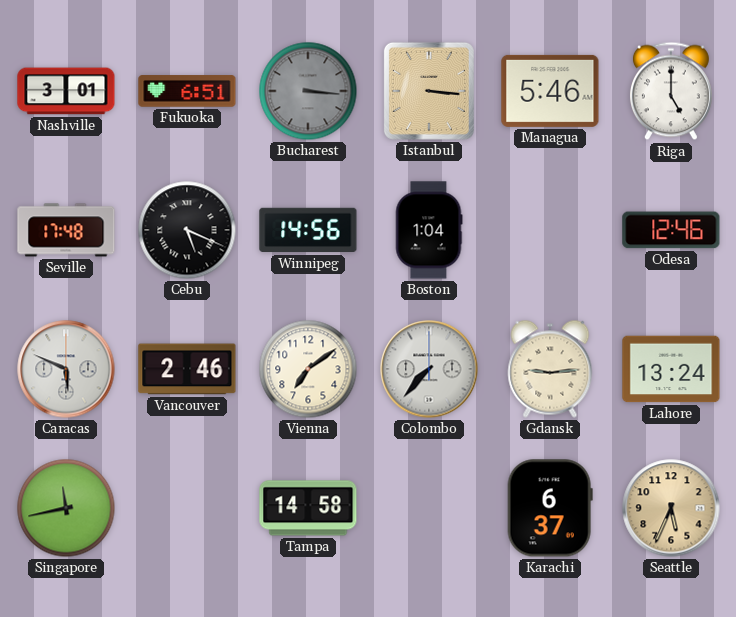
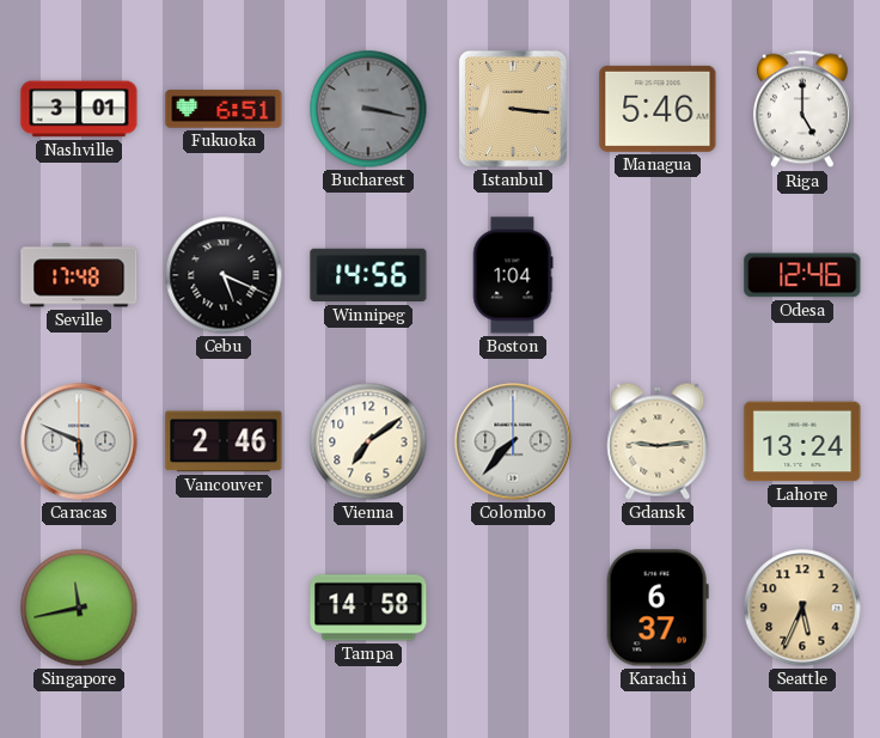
Bucharest: 3:16 -> 3:17 (368, 109)
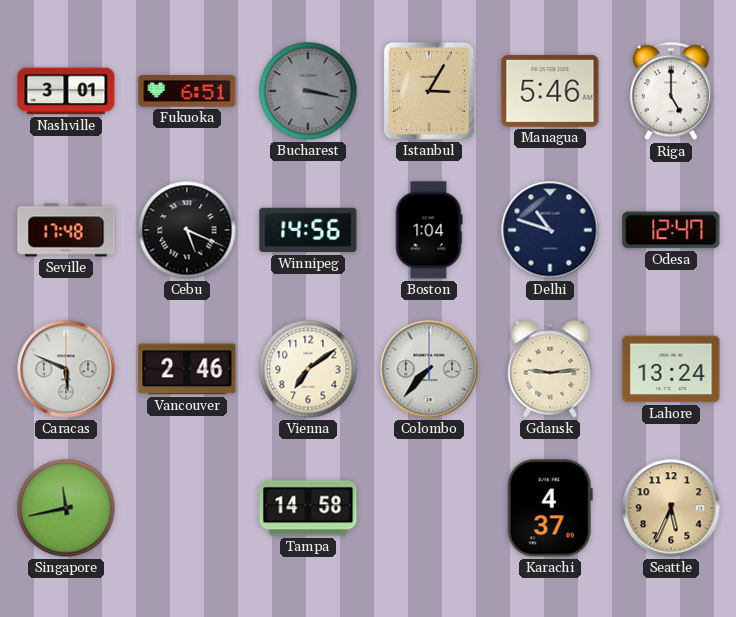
Istanbul: 3:16 -> 3:05 (429, 91)
Delhi: none -> 10:48 (550, 230)
Odesa: 12:46 -> 12:47 (671, 230)
Karachi: 6:37 -> 4:37 (550, 508)
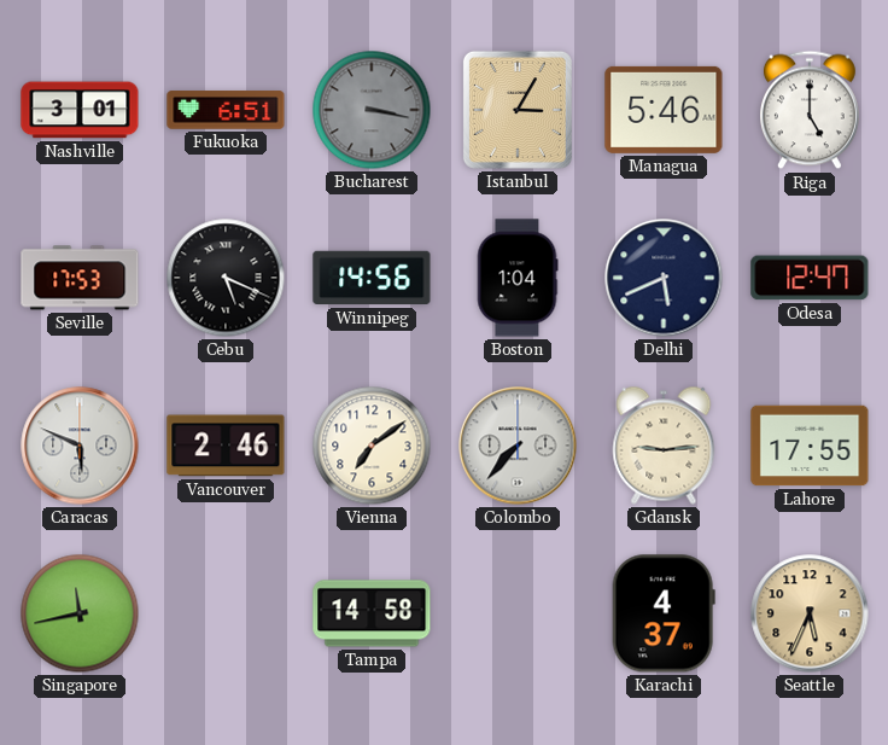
Seville: 17:48 -> 17:53 (80, 278)
Delhi: 10:48 -> 5:41 (664, 278)
Lahore: 13:24 -> 17:55 (810, 446)
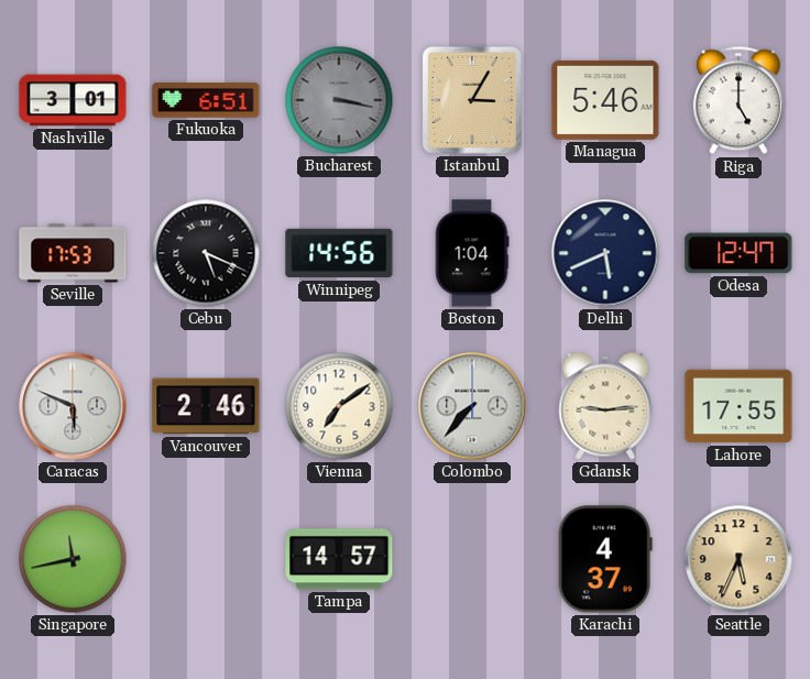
Tampa: 14:58 -> 14:57 (339, 559)
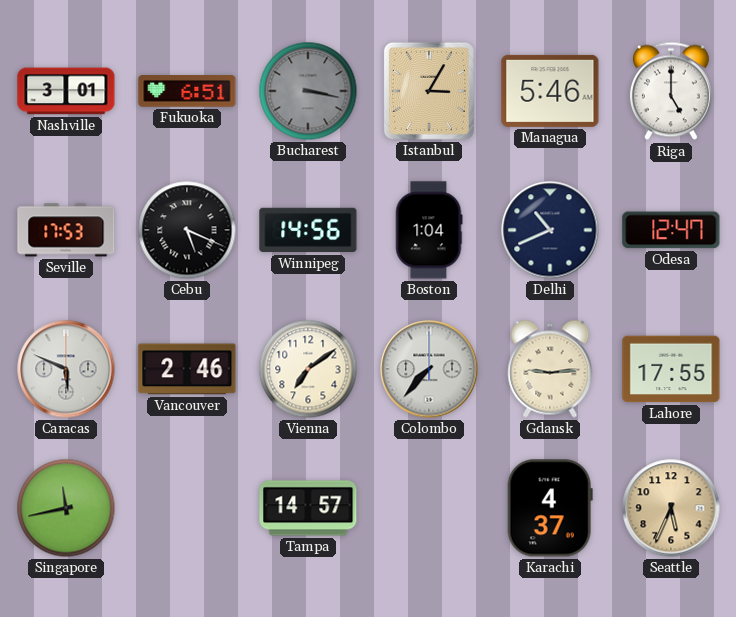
Delhi: 5:41 -> 10:41 (550, 230)
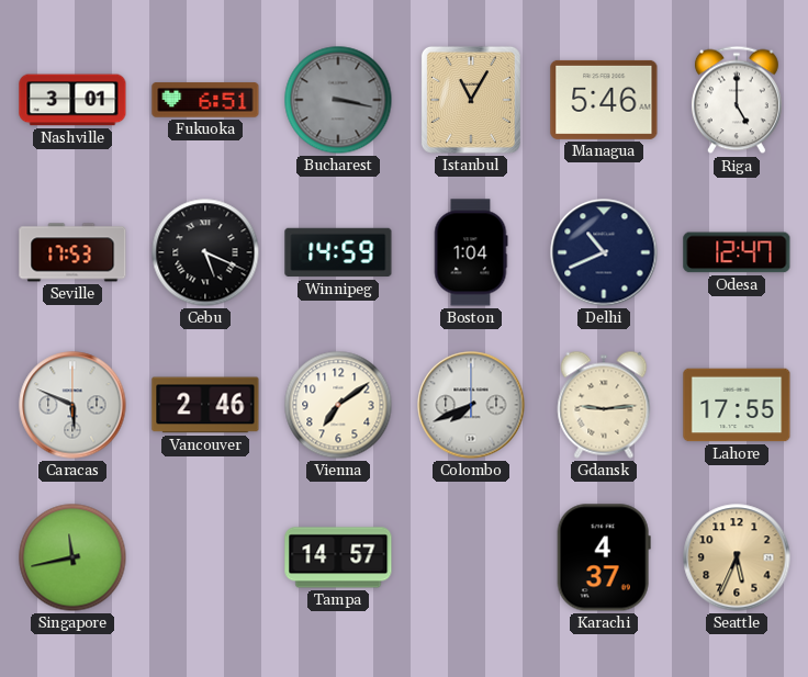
Istanbul: 3:05 -> 11:05 (471, 100)
Winnipeg: 14:56 -> 14:59 (338, 252)
Colombo: 7:37 -> 7:41 (471, 405)
